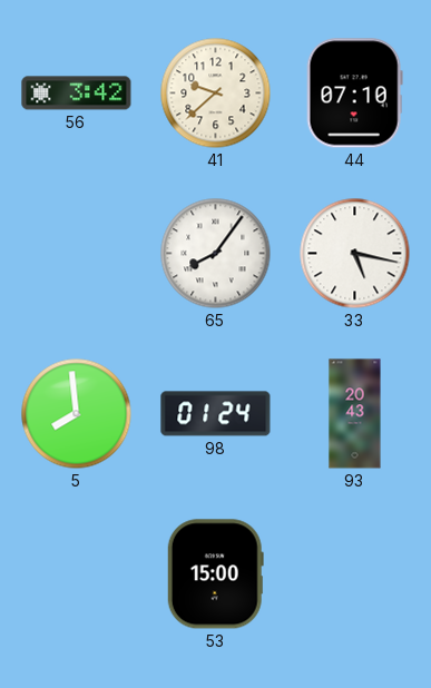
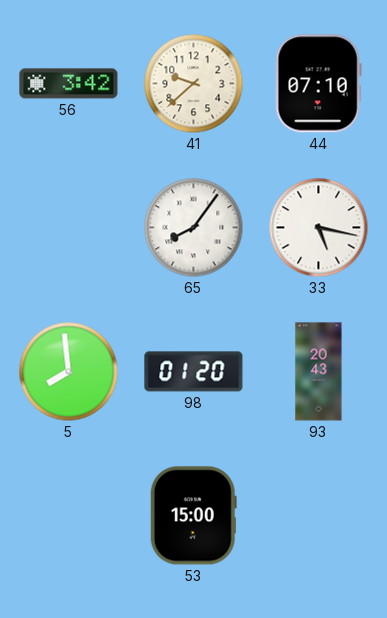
98: 01:24 -> 01:20 (194, 372)
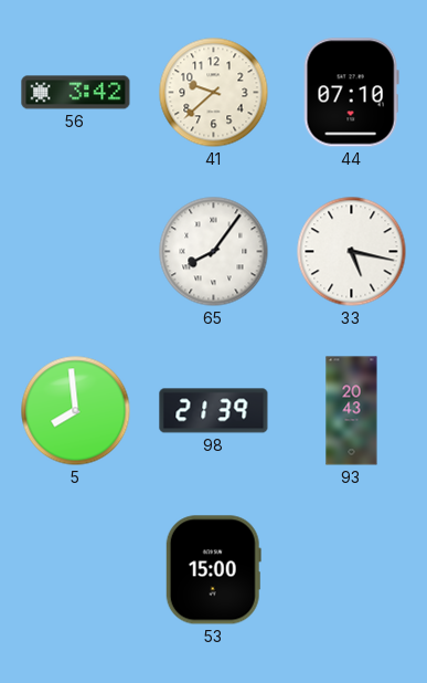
98: 01:20 -> 21:39 (214, 411)
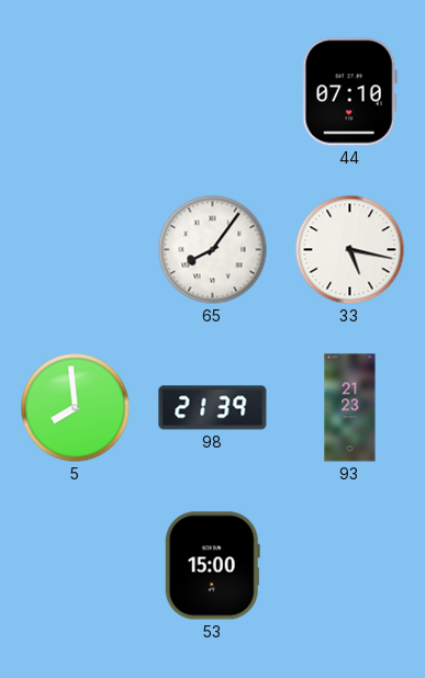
56: 3:42 -> none (76, 93)
41: 9:38 -> none (214, 93)
93: 20:43 -> 21:23 (350, 408)
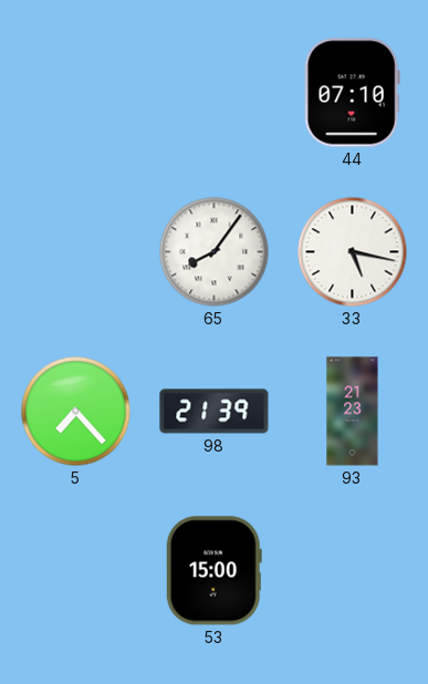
5: 7:59 -> 7:23 (76, 412)
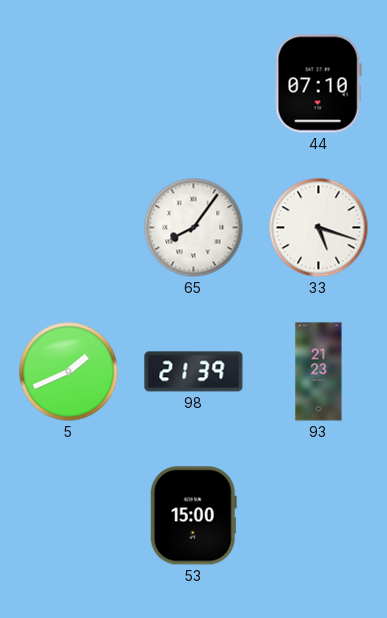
33: 5:17 -> 5:18 (319, 228)
5: 7:23 -> 1:41 (69, 372)
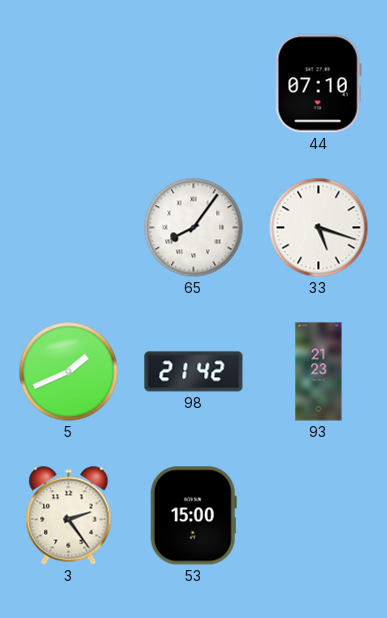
98: 21:39 -> 21:42 (194, 372)
3: none -> 2:24 (69, 516)
